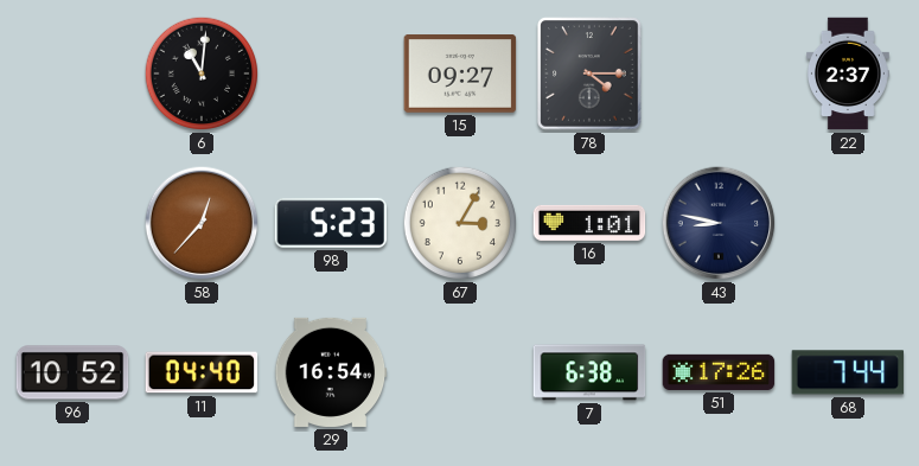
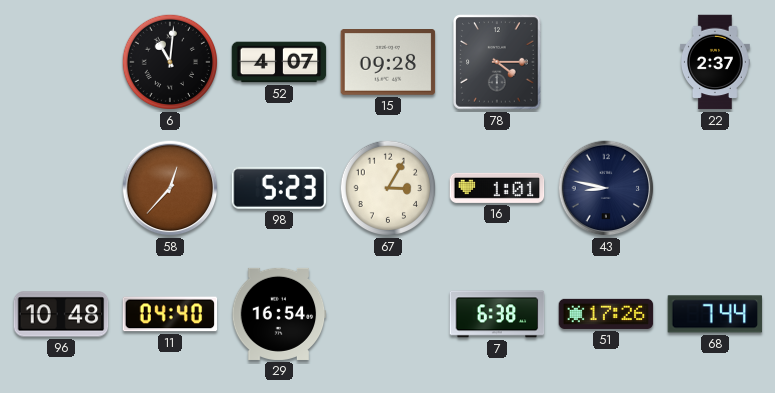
52: none -> 4:07 (279, 62)
15: 09:27 -> 09:28 (388, 63)
96: 10:52 -> 10:48 (61, 314)
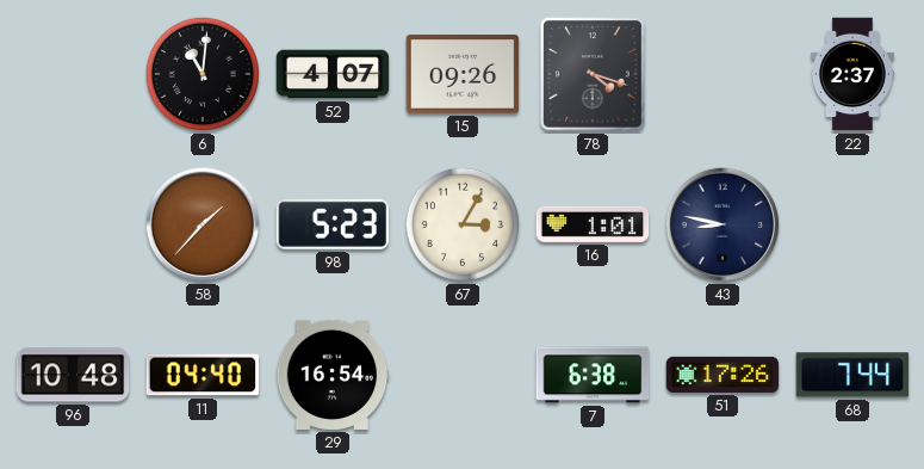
15: 09:28 -> 09:26 (463, 75)
78: 4:15 -> 4:18 (593, 74)
58: 12:37 -> 1:37 (203, 224)
